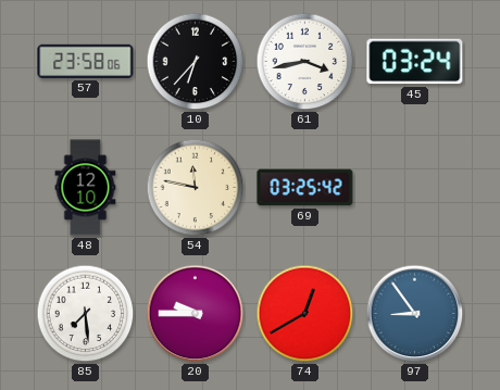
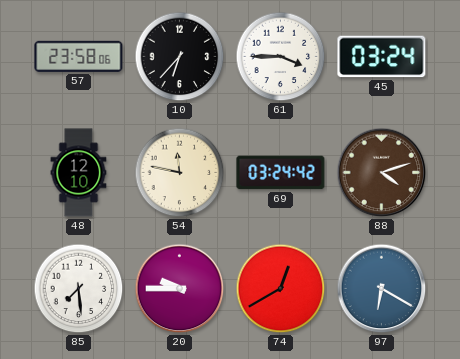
61: 3:43 -> 3:45 (281, 57)
69: 03:25 -> 03:24 (281, 173)
88: none -> 4:12 (382, 173)
97: 8:54 -> 6:20 (382, 289)
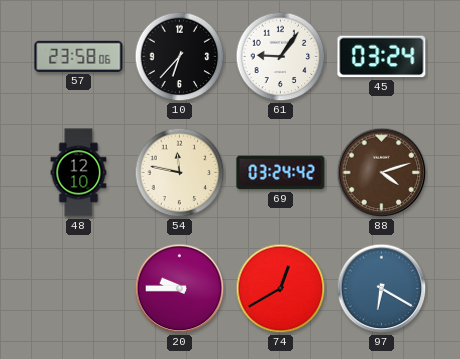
61: 3:45 -> 9:06 (281, 57)
85: 7:29 -> none (79, 289)
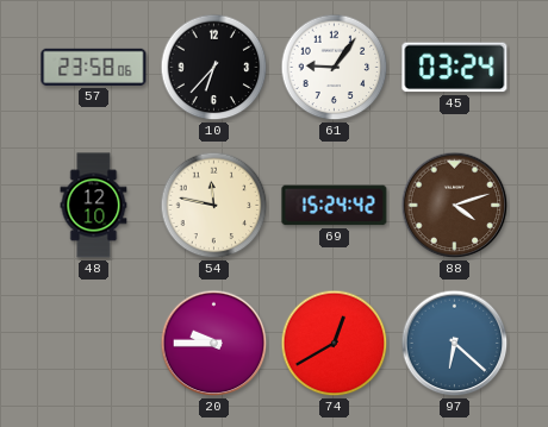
69: 03:24 -> 15:24 (335, 206)
97: 6:20 -> 6:22 (455, 344)
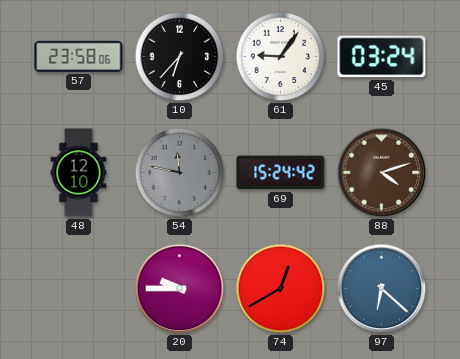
54 dial: cream -> grey (180, 173)
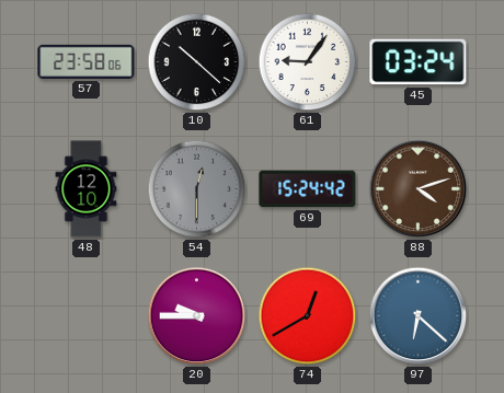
10: 6:37 -> 10:22 (197, 62)
54: 11:47 -> 12:30 (197, 189)
